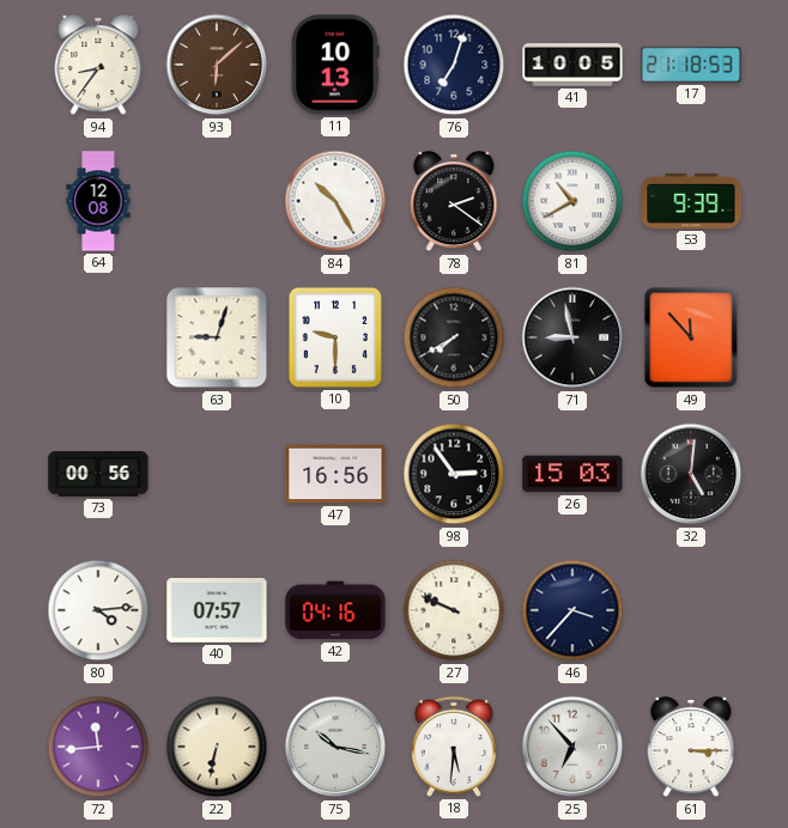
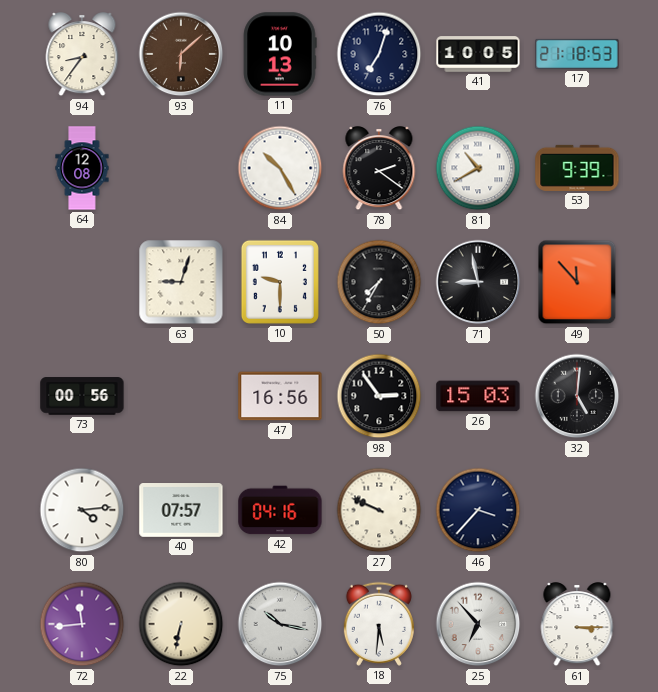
50: 7:40 -> 7:35 (379, 282)
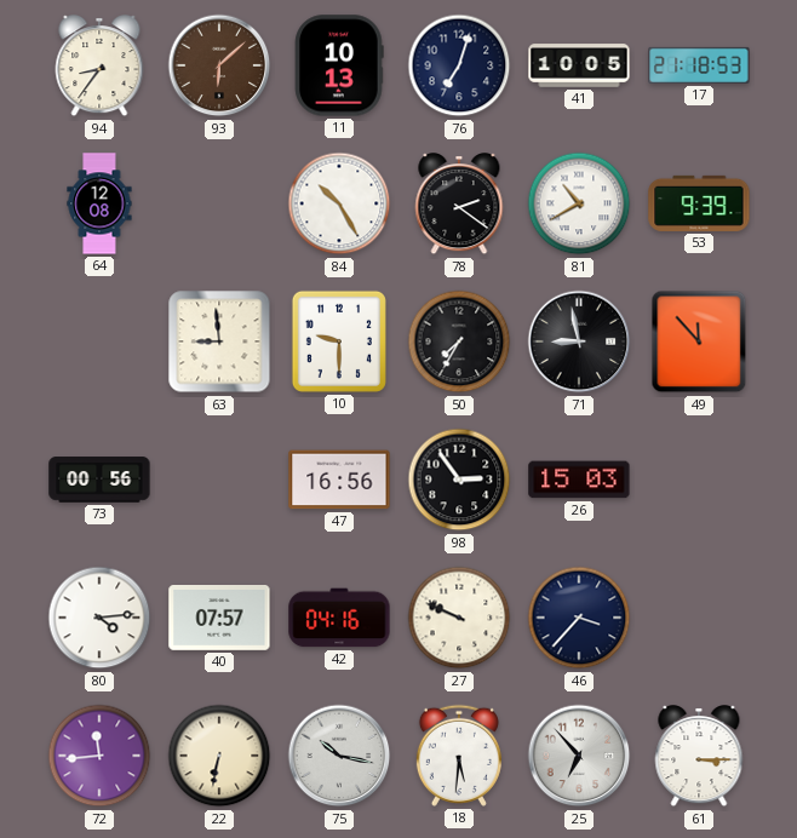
63: 9:03 -> 8:59 (219, 341)
32: 5:01 -> none (577, 396)
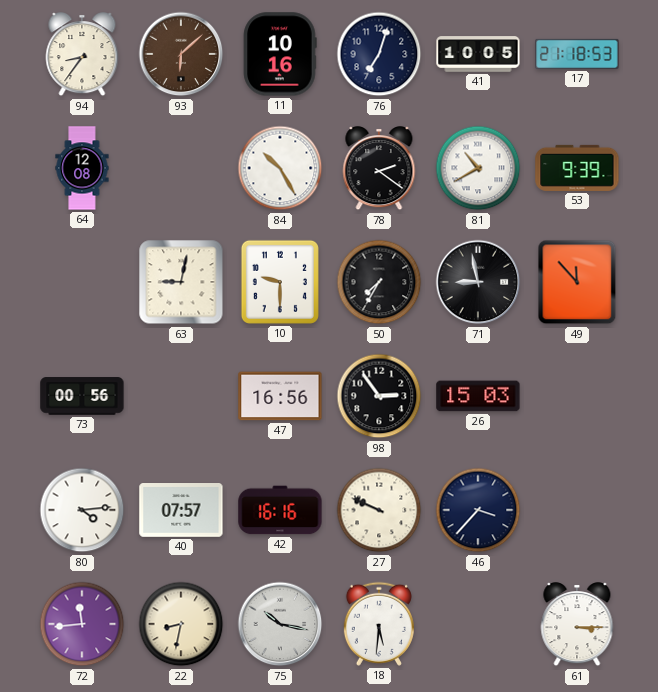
11: 10:13 -> 10:16 (280, 54)
63: 8:59 -> 9:02 (181, 282)
42: 04:16 -> 16:16 (280, 510)
22: 6:32 -> 8:32 (181, 624)
25: 6:53 -> none (579, 756)
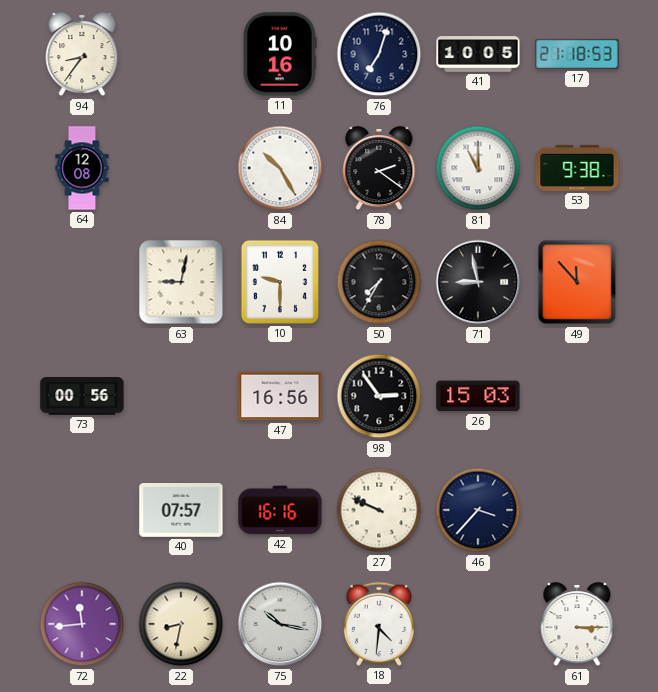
93: 6:08 -> none (181, 54)
81: 10:40 -> 11:00 (478, 168)
53: 9:39 -> 9:38 (577, 168)
80: 4:14 -> none (82, 510)
18: 5:31 -> 4:31 (379, 624)
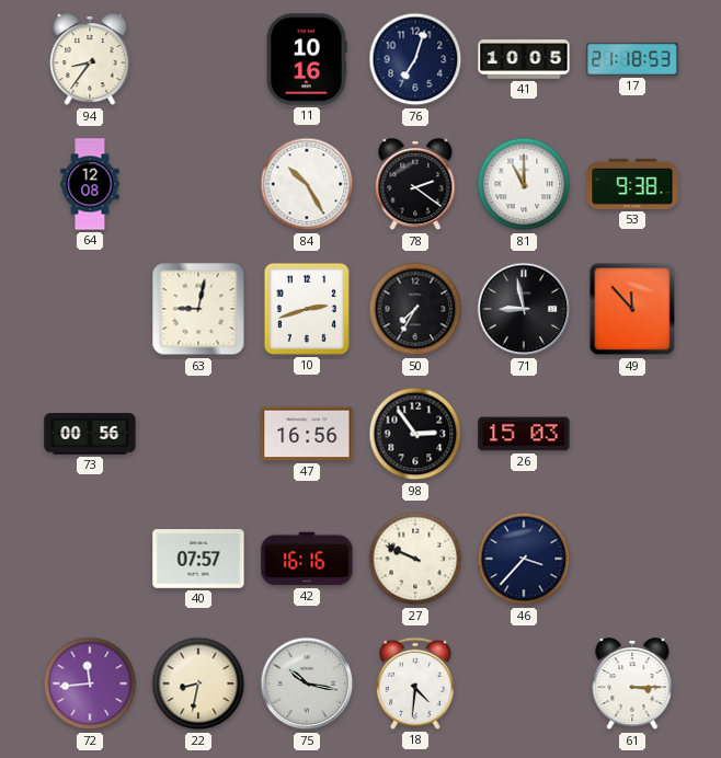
10: 9:30 -> 2:42 (307, 309)
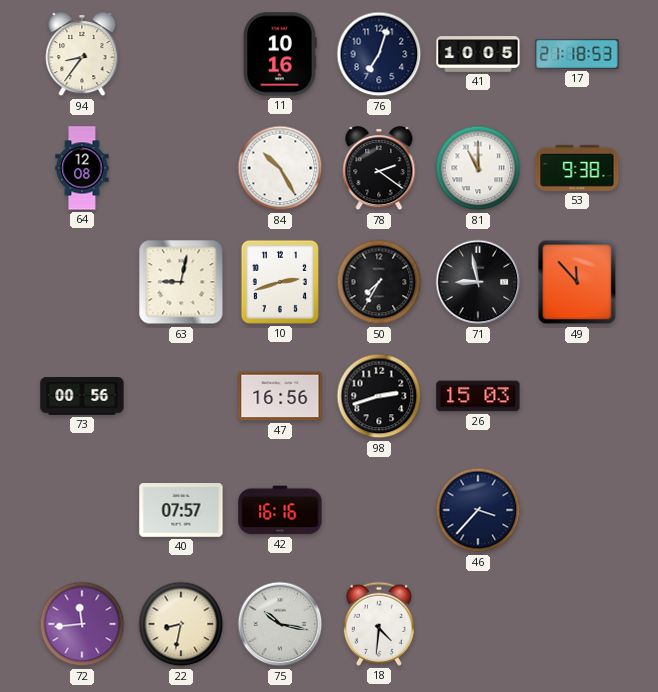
98: 2:54 -> 2:42 (379, 396)
27: 9:49 -> none (415, 559)
61: 3:15 -> none (632, 685)
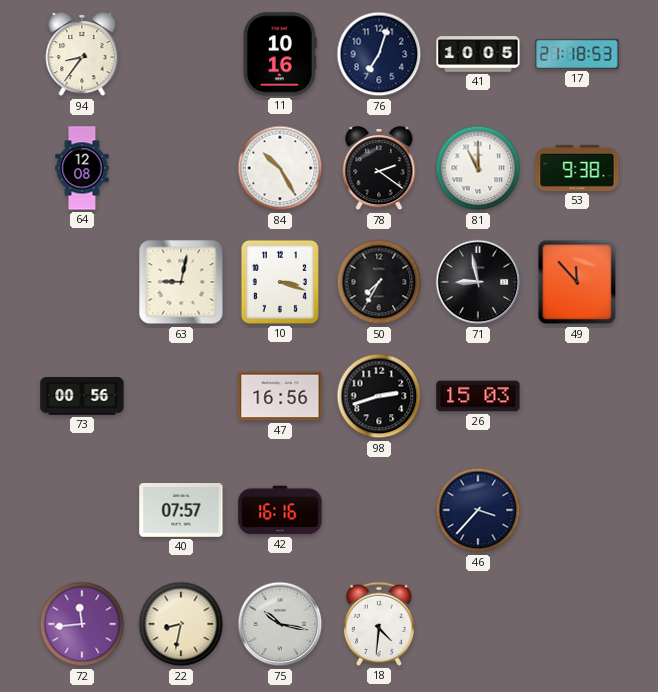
10: 2:42 -> 3:18 (280, 282)
